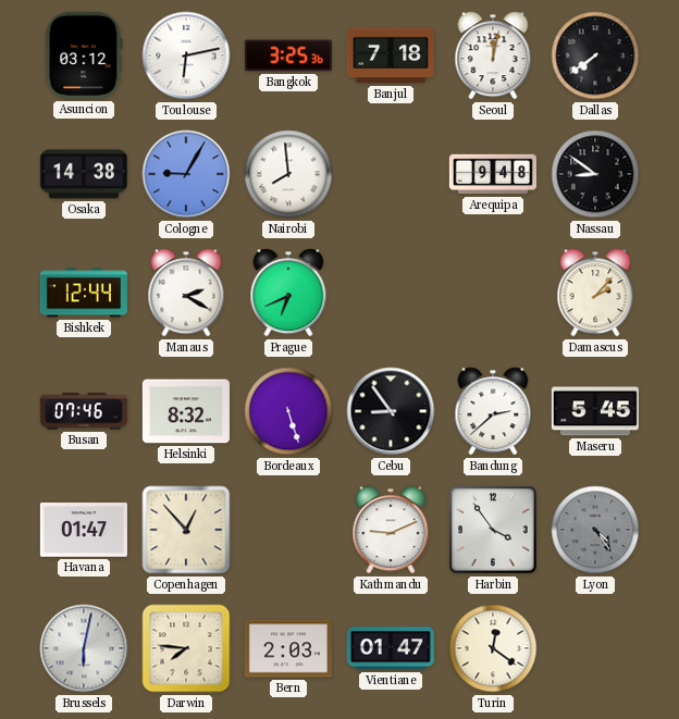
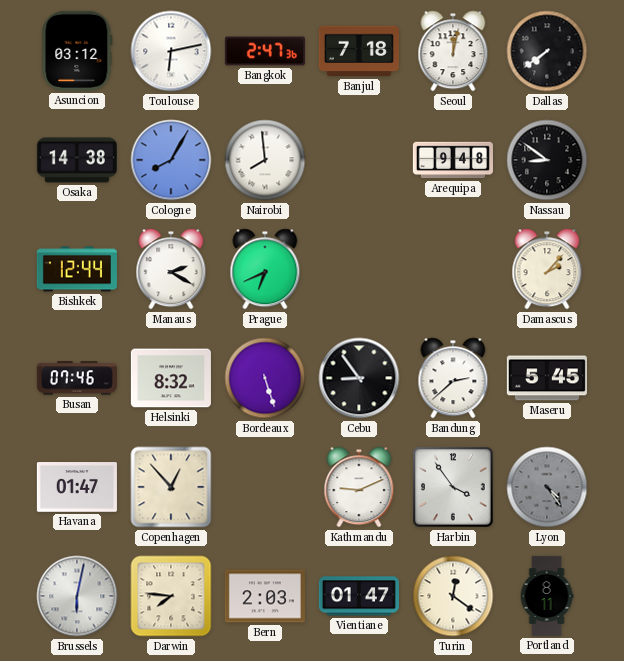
Bangkok: 3:25 -> 2:47 (265, 51)
Cologne: 9:05 -> 8:05 (171, 160)
Portland: none -> 8:11 (547, 596)
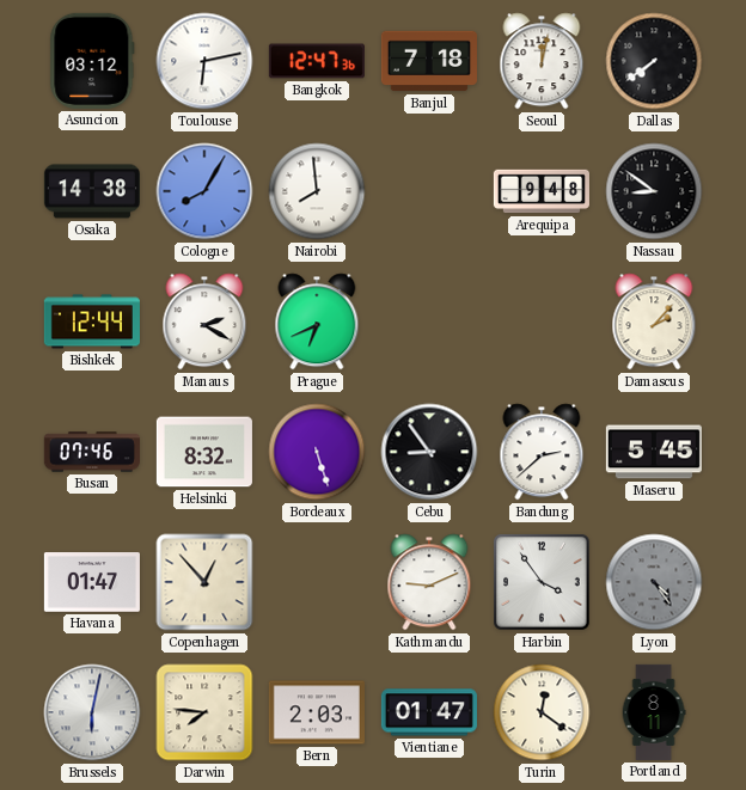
Bangkok: 2:47 -> 12:47 (317, 61)
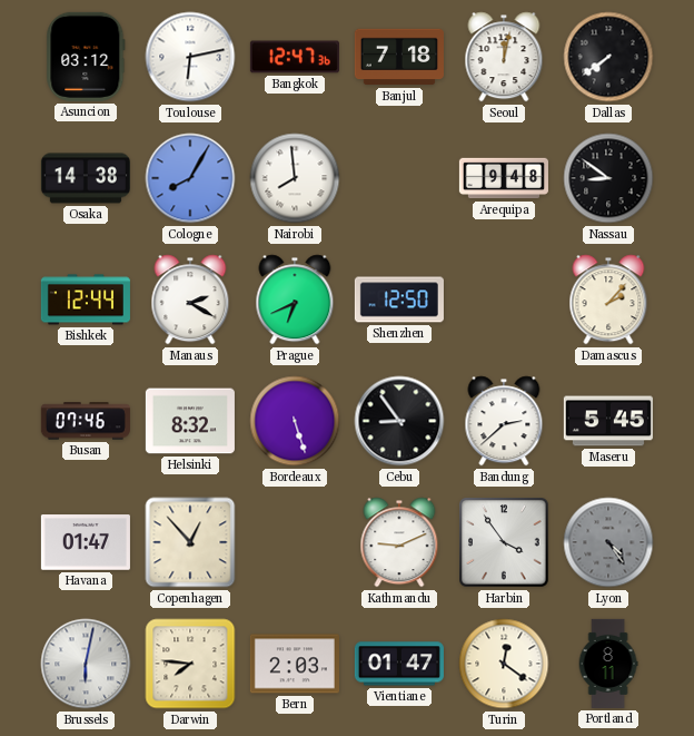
Shenzhen: none -> 12:50 (399, 300)
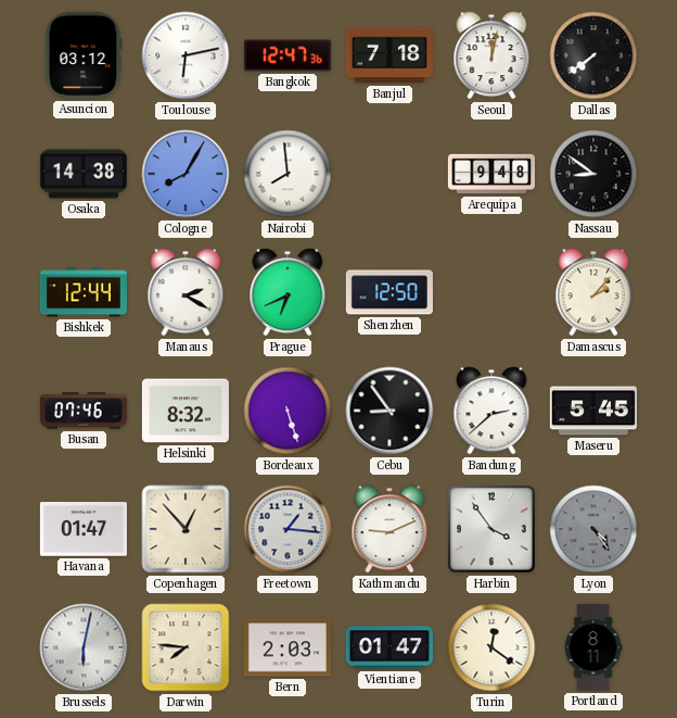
Freetown: none -> 1:16 (288, 529)
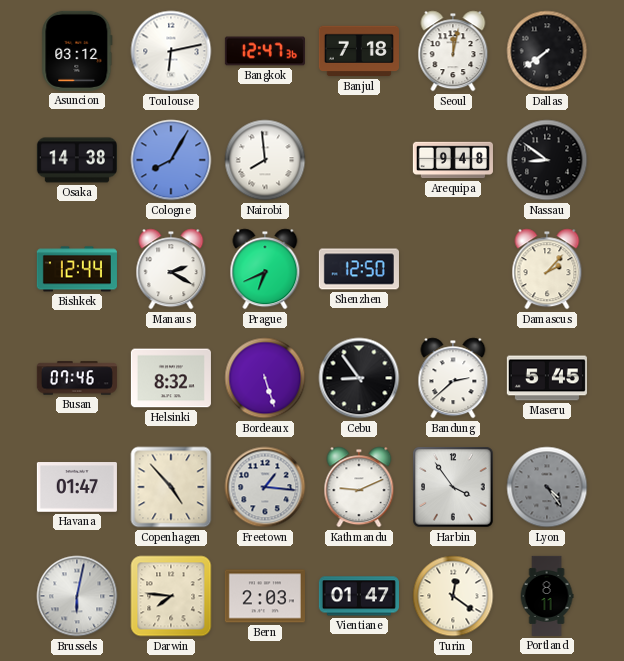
Copenhagen: 12:53 -> 4:53 (171, 487)
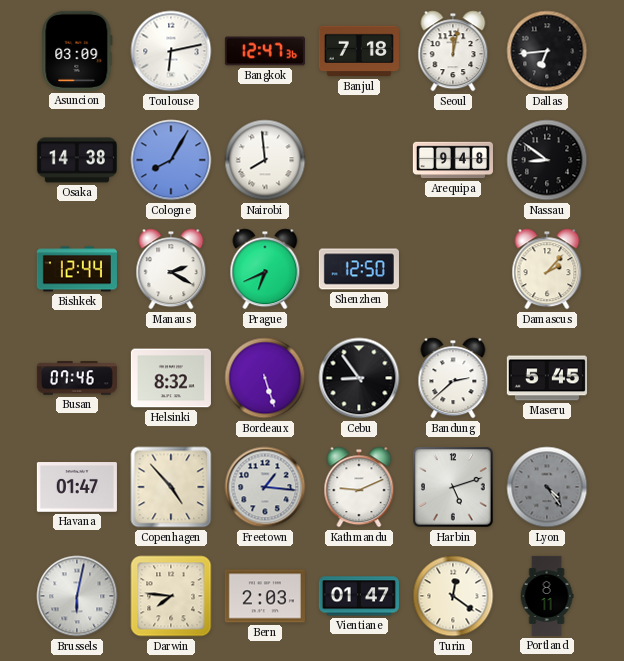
Asuncion: 03:12 -> 03:09 (77, 51)
Dallas: 7:39 -> 6:44 (547, 51)
Harbin: 3:54 -> 5:12 (453, 487)
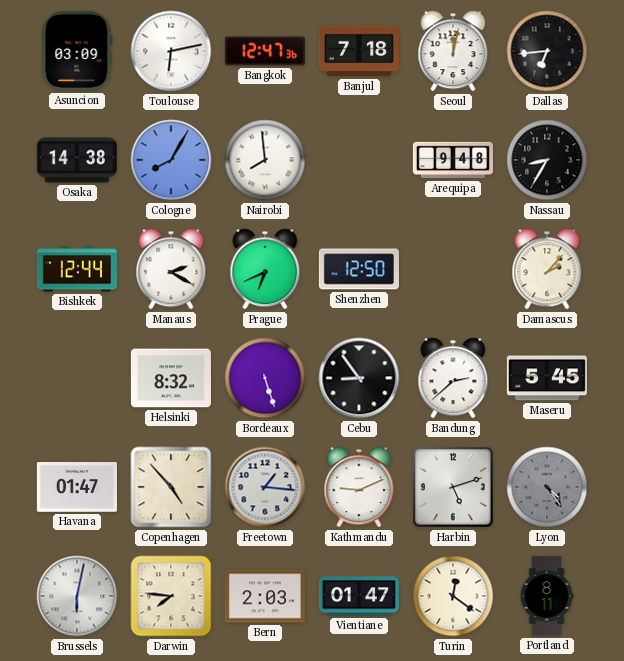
Nassau: 8:51 -> 8:35 (547, 160)
Busan: 07:46 -> none (77, 378)
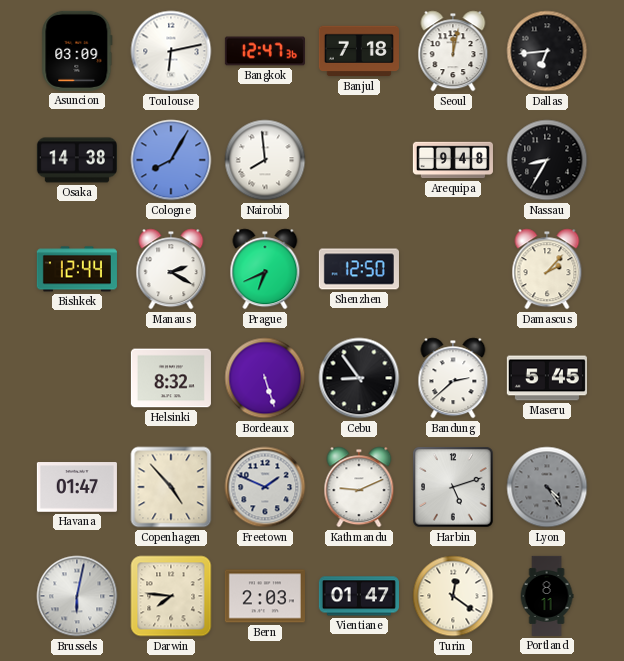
Freetown: 1:16 -> 1:49 (265, 487)
